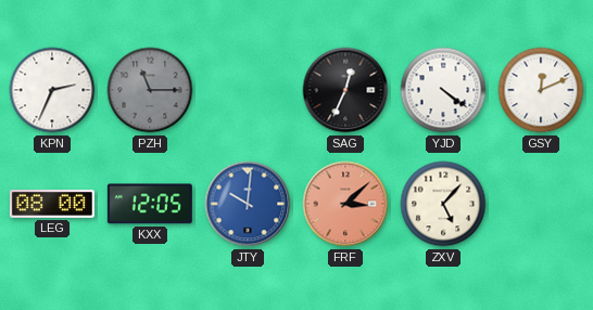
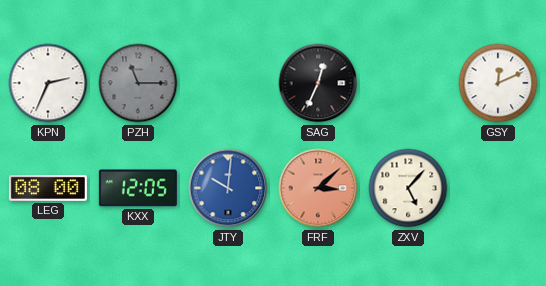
YJD: 4:21 -> none (443, 90)
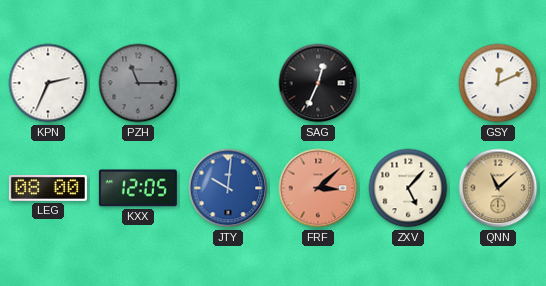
QNN: none -> 11:08 (498, 188)
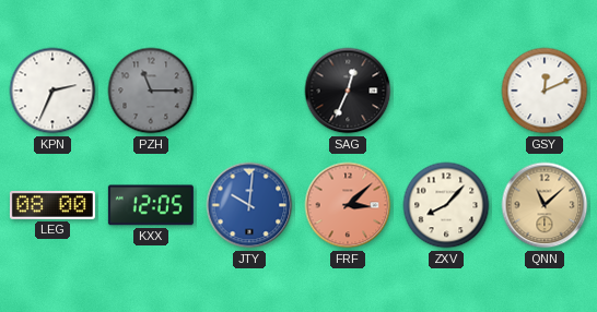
ZXV: 5:07 -> 8:07 (446, 205)
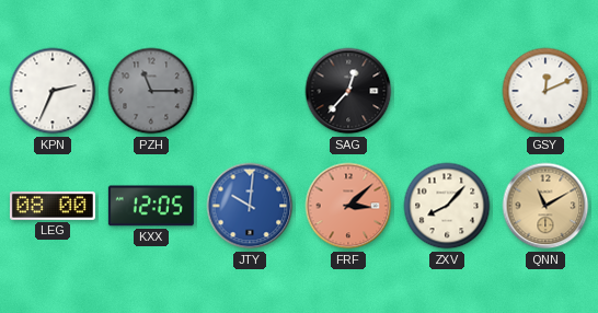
SAG: 12:34 -> 12:37 (348, 91)
QNN: 11:08 -> 11:10 (545, 206)
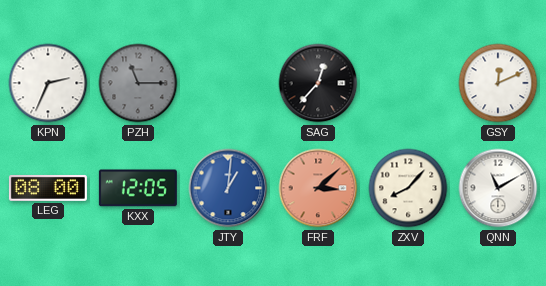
JTY: 10:01 -> 1:01 (228, 188)
QNN dial: champagne -> white (498, 188)
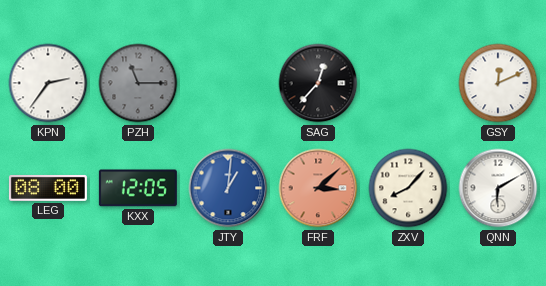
KPN: 2:34 -> 2:36 (48, 83)
QNN: 11:10 -> 6:10 (498, 188)
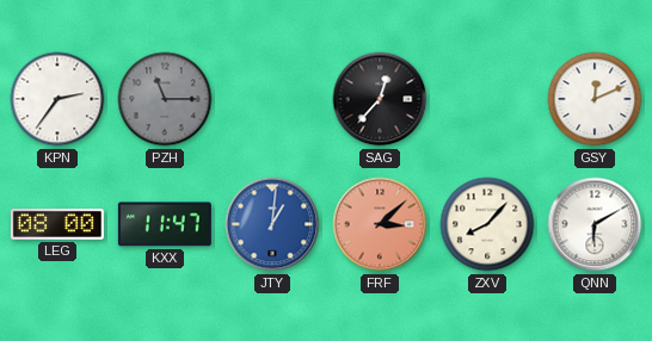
KXX: 12:05 -> 11:47 (165, 224)
